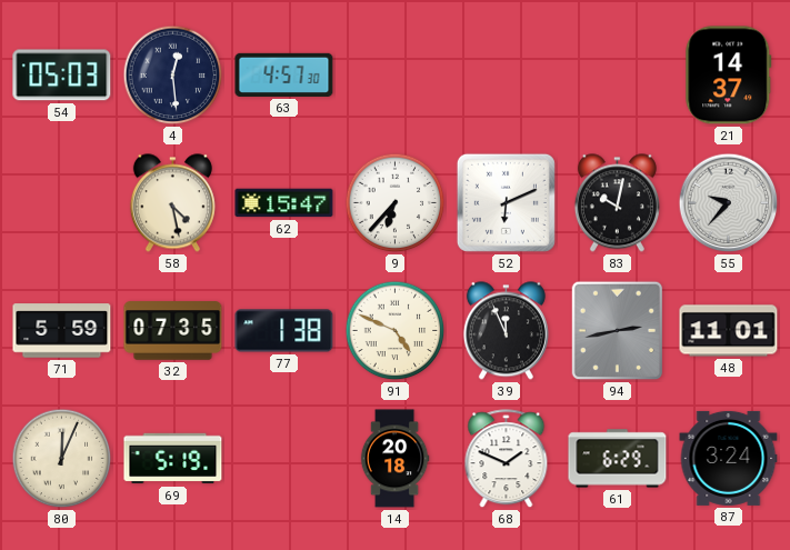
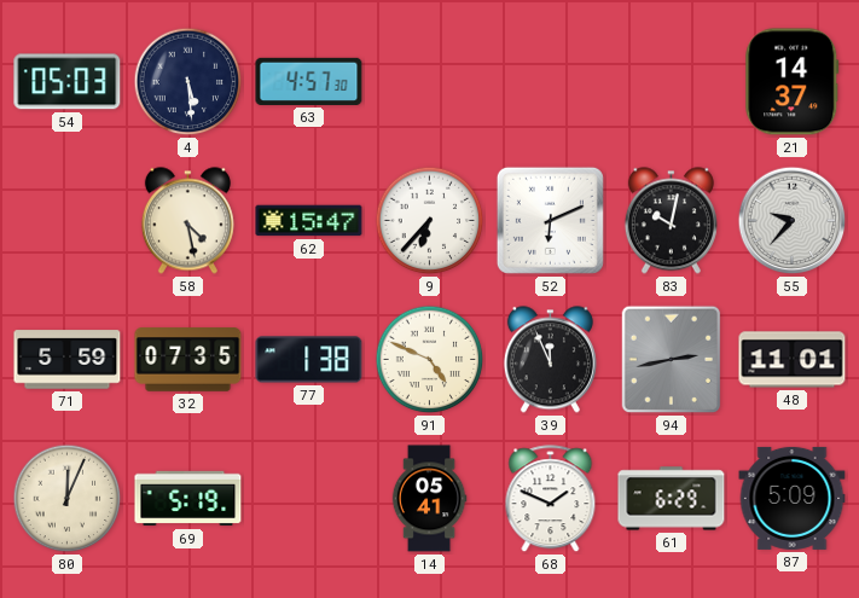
4: 12:29 -> 5:29 (188, 82)
14: 20:18 -> 05:41 (429, 499)
87: 3:24 -> 5:09 (793, 498)
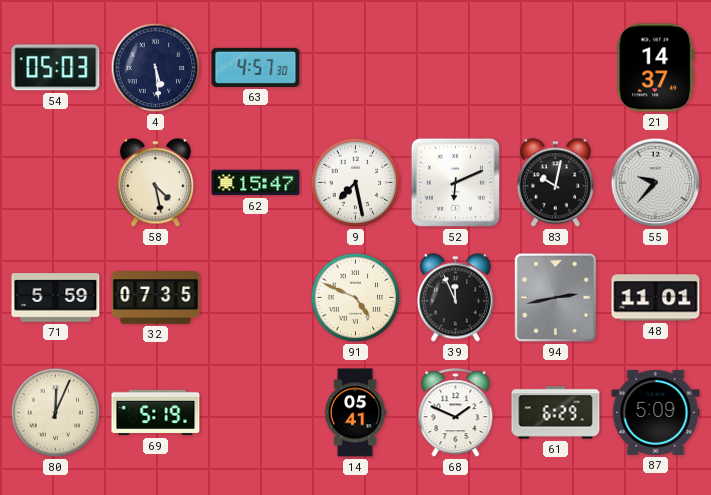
9: 6:37 -> 7:28 (356, 183)
77: 1:38 -> none (309, 360)
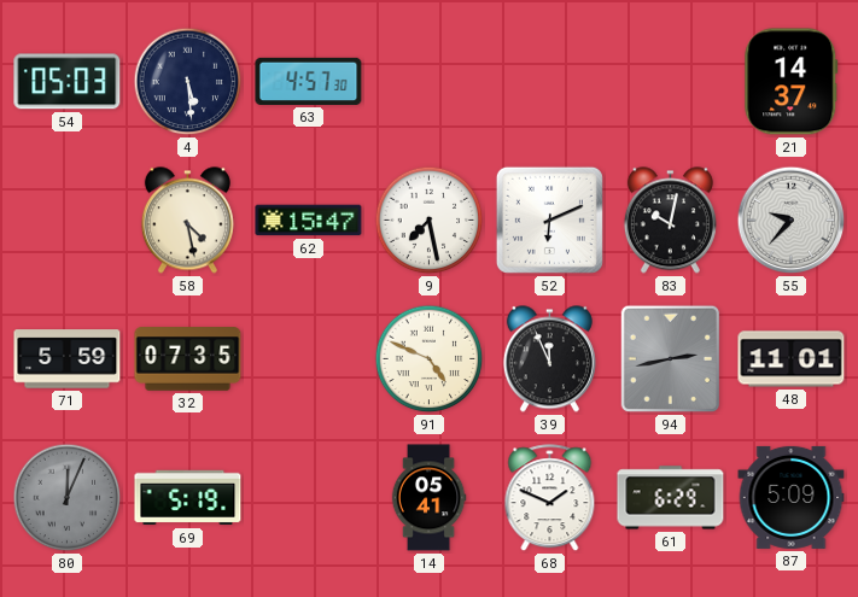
80 dial: cream -> grey (68, 498)
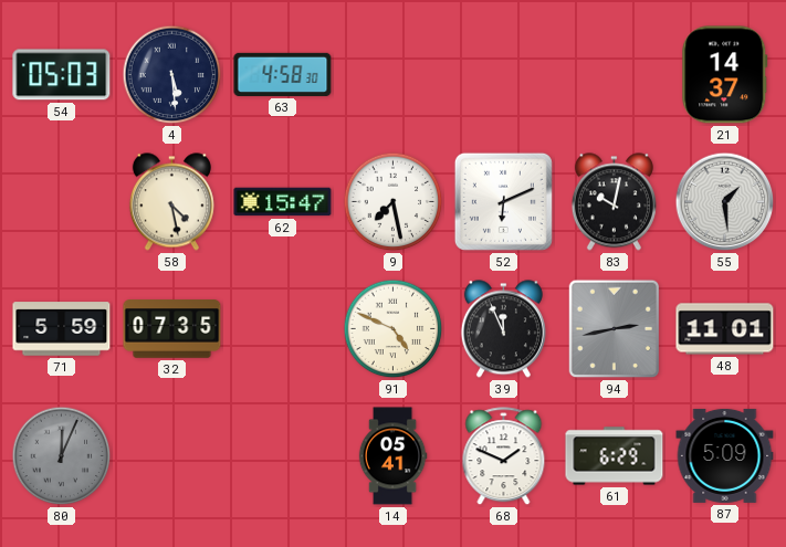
63: 4:57 -> 4:58 (283, 74)
55: 9:37 -> 1:29 (725, 202)
69: 5:19 -> none (188, 498)
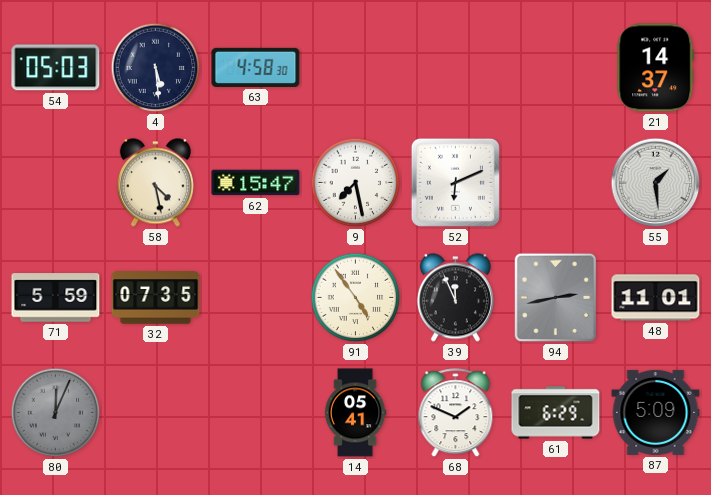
83: 10:02 -> none (614, 202)
91: 4:49 -> 4:54 (356, 298)
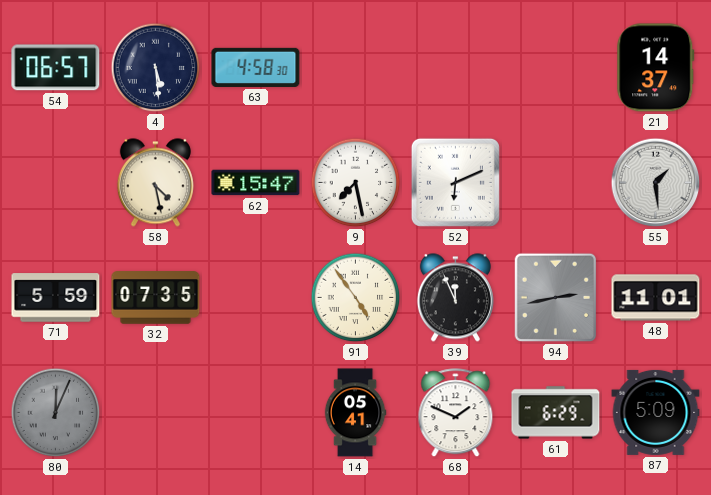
54: 05:03 -> 06:57 (56, 68)
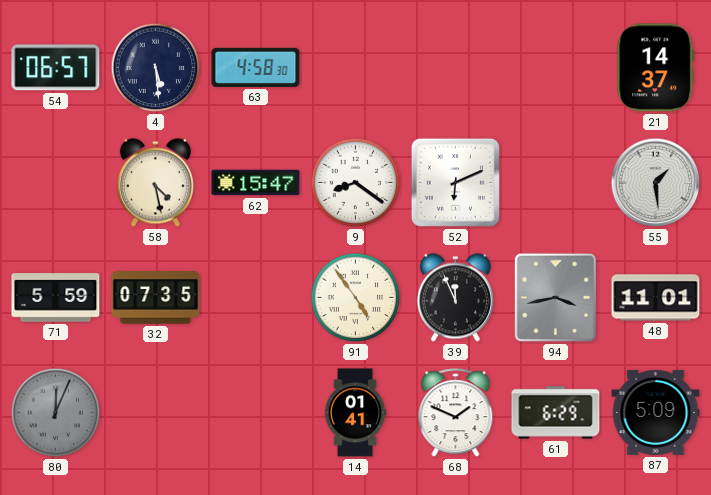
9: 7:28 -> 8:21 (356, 183)
94: 2:43 -> 3:43 (556, 298)
14: 05:41 -> 01:41 (355, 413)
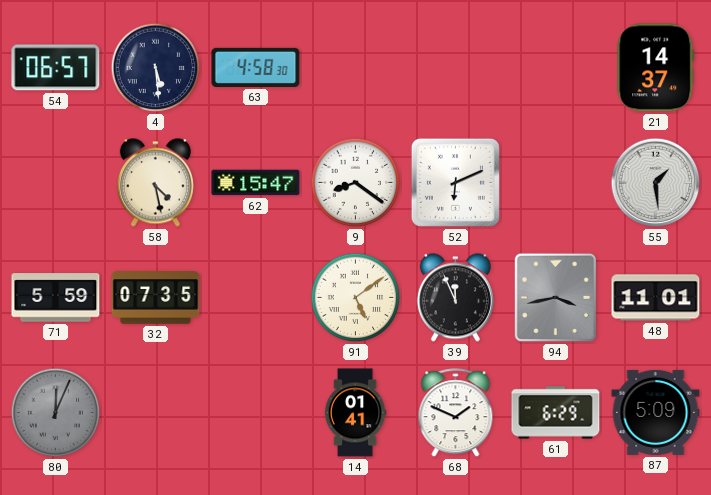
91: 4:54 -> 5:09 (356, 298)
